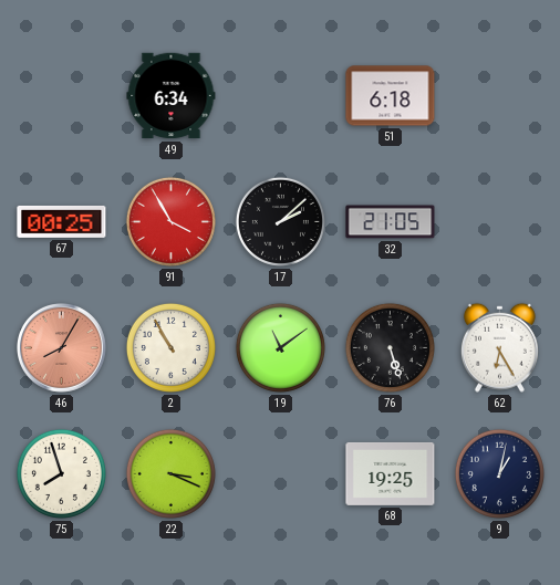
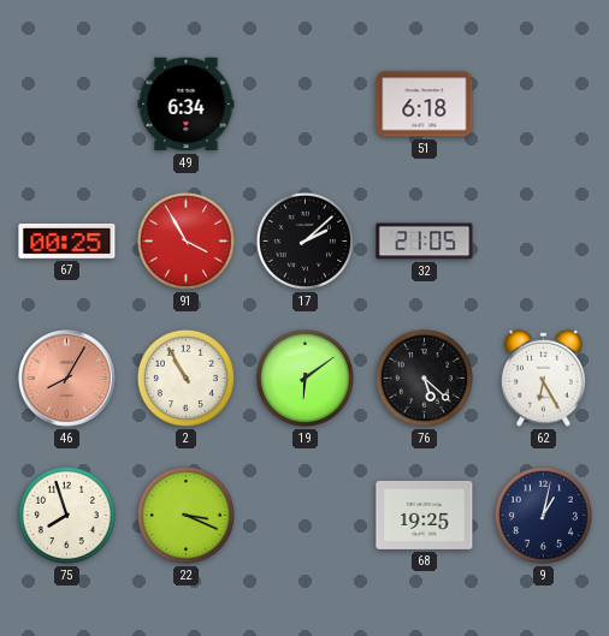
19: 11:09 -> 6:09 (304, 378)
76: 5:27 -> 5:22 (424, 378)
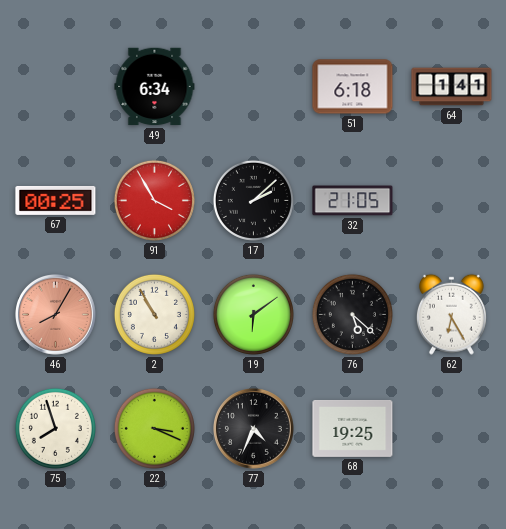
64: none -> 1:41 (452, 87)
77: none -> 4:34 (254, 429)
9: 1:02 -> none (543, 515)
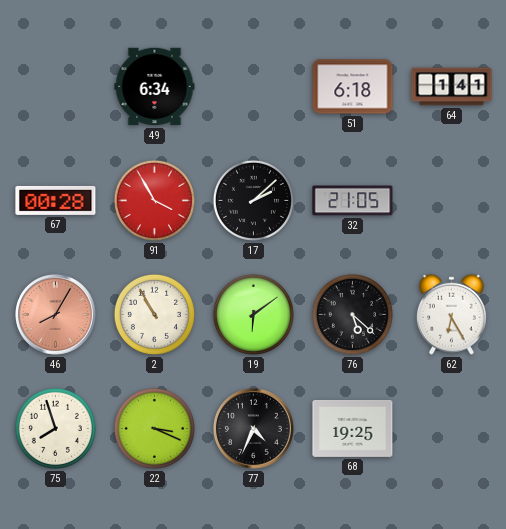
67: 00:25 -> 00:28 (56, 200)
